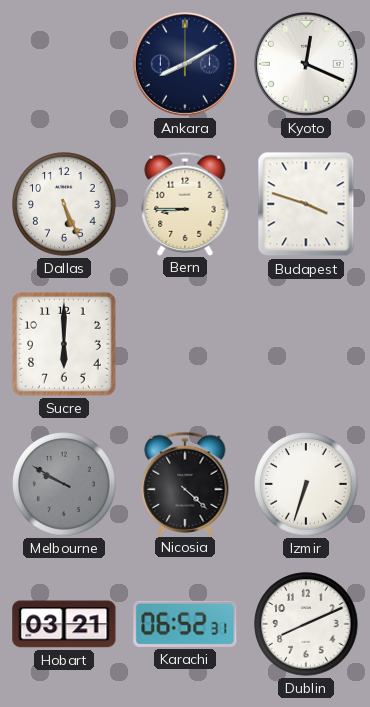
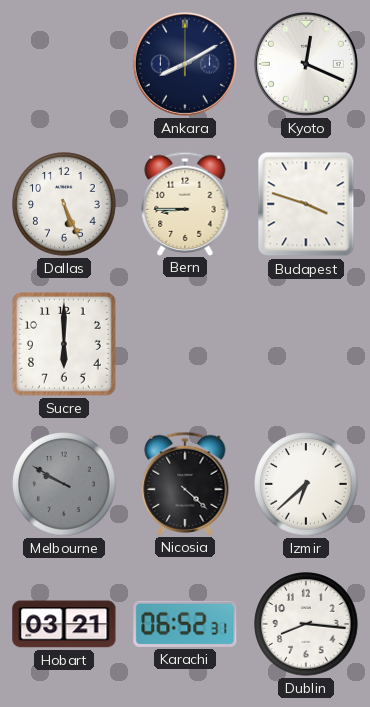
Izmir: 6:33 -> 6:38 (306, 484)
Dublin: 8:11 -> 8:16 (306, 624)
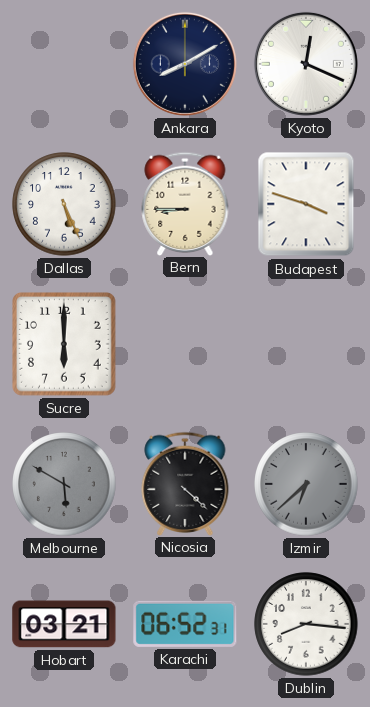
Melbourne: 9:50 -> 5:50 (64, 484)
Izmir dial: white -> grey (306, 484)
